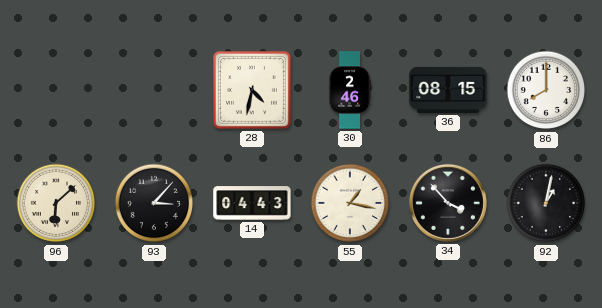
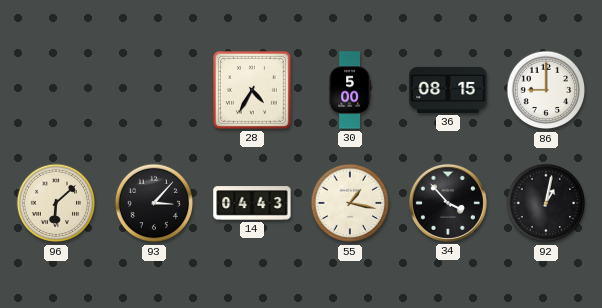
28: 4:32 -> 4:35 (252, 90)
30: 2:46 -> 5:00 (350, 90)
86: 8:00 -> 9:00 (546, 90)
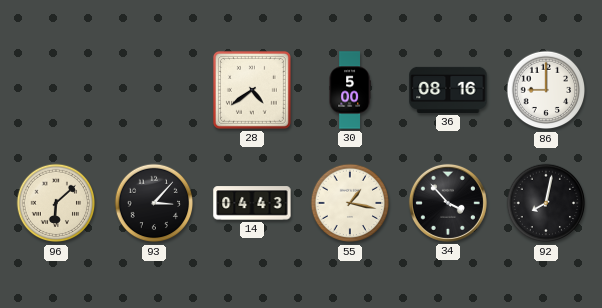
28: 4:35 -> 4:39 (252, 90)
36: 08:15 -> 08:16 (448, 90)
92: 1:02 -> 8:02 (546, 203)
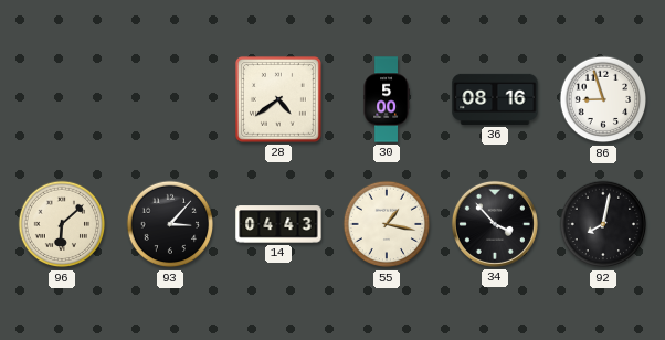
86: 9:00 -> 8:57 (603, 99)
